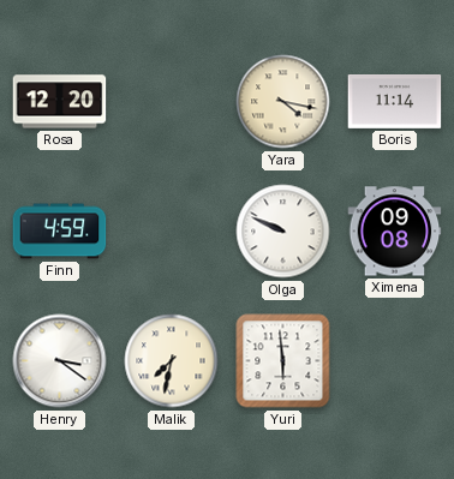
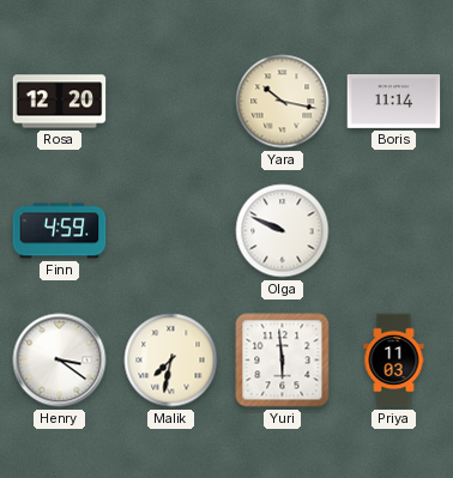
Yara: 4:17 -> 10:17 (283, 102)
Ximena: 09:08 -> none (395, 232)
Priya: none -> 11:03 (394, 361)
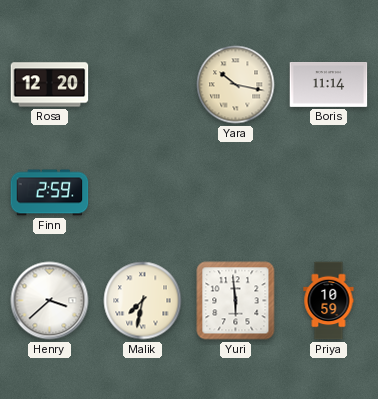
Finn: 4:59 -> 2:59 (50, 193)
Olga: 9:49 -> none (283, 231)
Henry: 3:21 -> 3:38 (50, 301)
Priya: 11:03 -> 10:59 (329, 301)
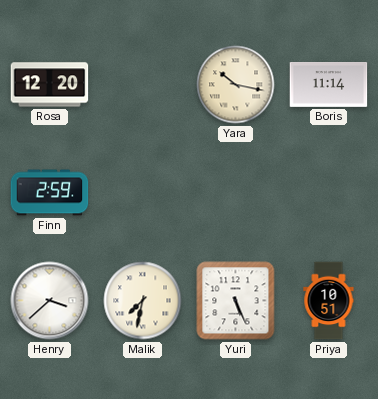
Yuri: 5:59 -> 5:26 (236, 301)
Priya: 10:59 -> 10:51 (329, 301)
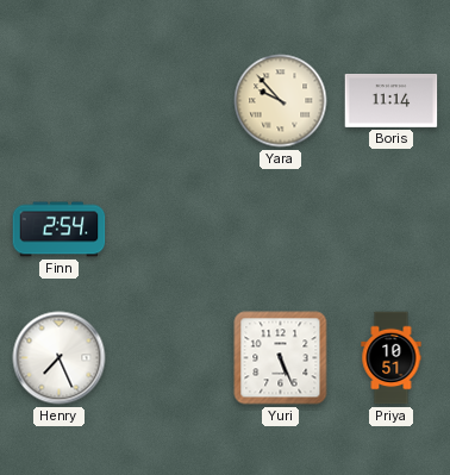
Rosa: 12:20 -> none (50, 85)
Yara: 10:17 -> 9:53 (281, 101)
Finn: 2:59 -> 2:54 (60, 230)
Henry: 3:38 -> 7:26 (60, 358)
Malik: 7:32 -> none (143, 301)
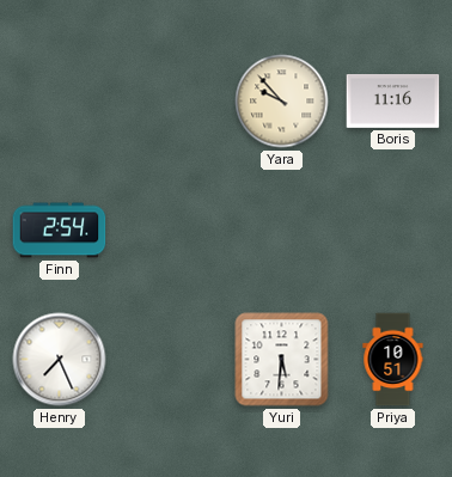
Boris: 11:14 -> 11:16 (393, 102)
Yuri: 5:26 -> 5:31 (282, 360)
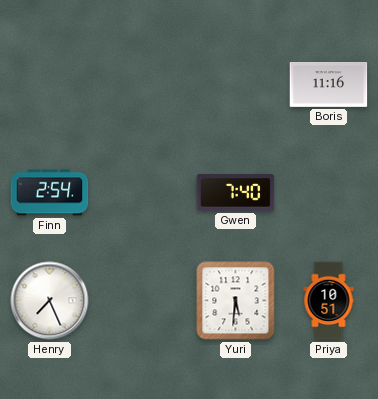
Yara: 9:53 -> none (282, 102)
Gwen: none -> 7:40 (236, 193)
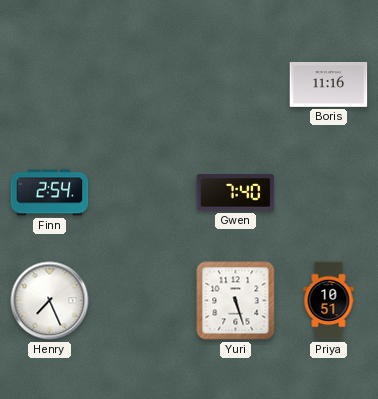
Yuri: 5:31 -> 5:27 (236, 301)
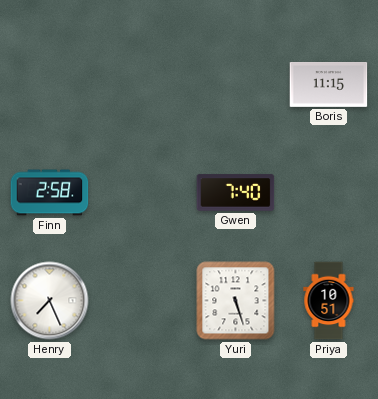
Boris: 11:16 -> 11:15 (329, 85)
Finn: 2:54 -> 2:58 (50, 193)
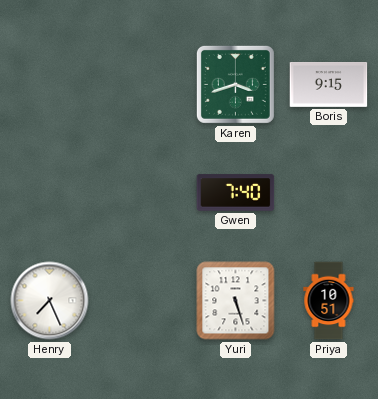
Karen: none -> 3:42 (235, 84)
Boris: 11:15 -> 9:15 (329, 85)
Finn: 2:58 -> none (50, 193)
